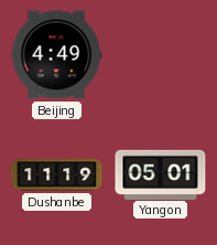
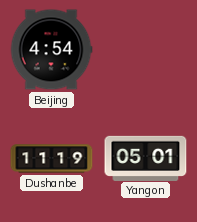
Beijing: 4:49 -> 4:54 (51, 50)
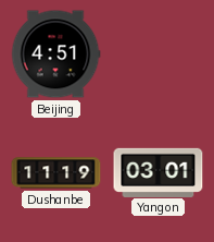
Beijing: 4:54 -> 4:51 (55, 55)
Yangon: 05:01 -> 03:01 (159, 172)
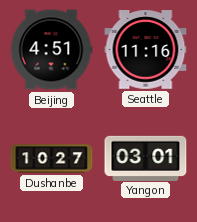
Seattle: none -> 11:16 (146, 50)
Dushanbe: 11:19 -> 10:27 (52, 159)
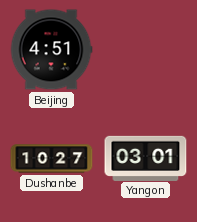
Seattle: 11:16 -> none (146, 50)
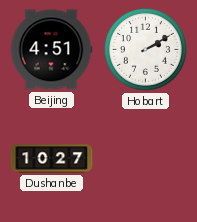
Hobart: none -> 2:10 (145, 49)
Yangon: 03:01 -> none (146, 158)
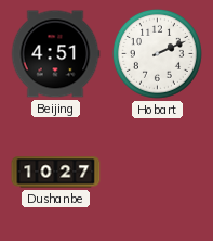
Hobart: 2:10 -> 2:11 (157, 53)
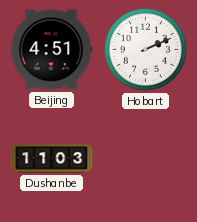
Dushanbe: 10:27 -> 11:03 (52, 159)
